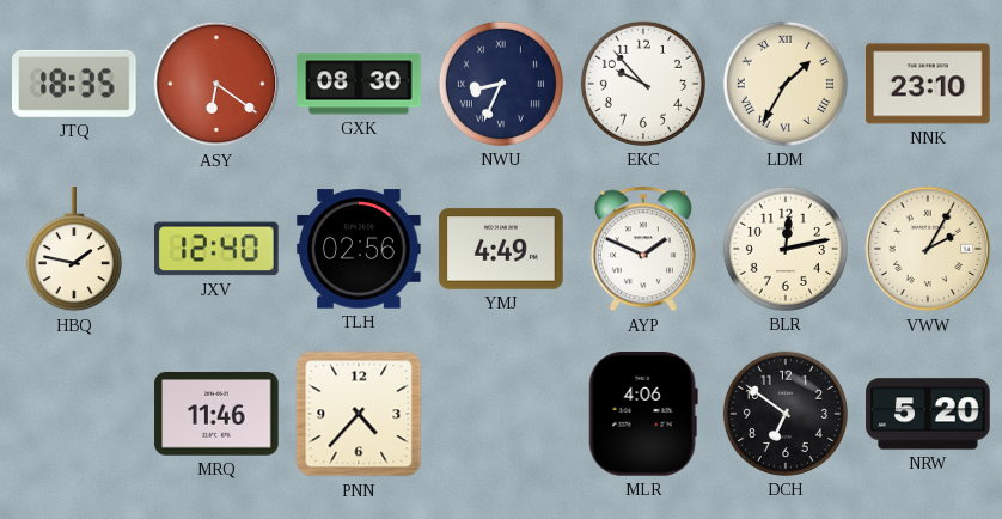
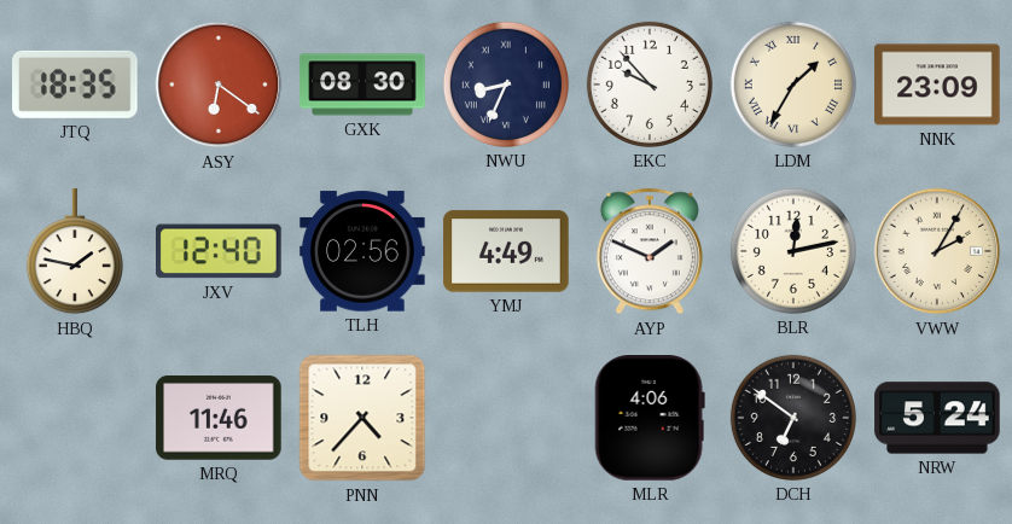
NNK: 23:10 -> 23:09 (937, 85)
NRW: 5:20 -> 5:24 (937, 418)
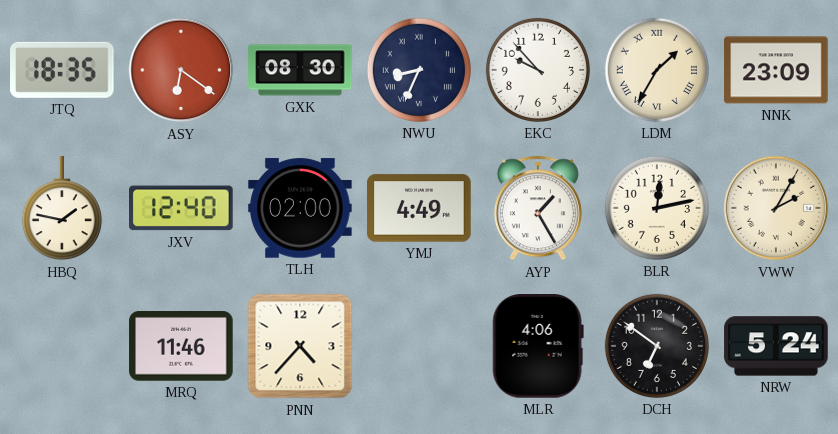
TLH: 02:56 -> 02:00 (300, 208)
AYP: 1:49 -> 1:25 (538, 208)
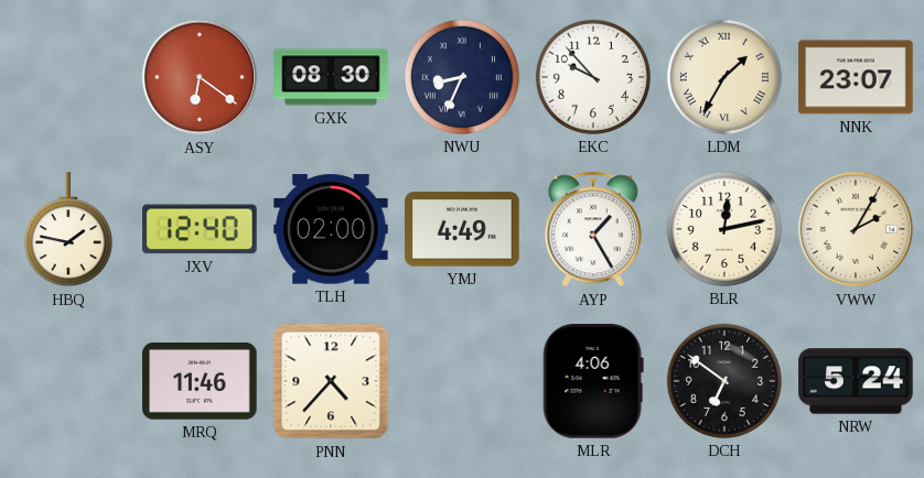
JTQ: 18:35 -> none (63, 70)
NNK: 23:09 -> 23:07 (856, 77)
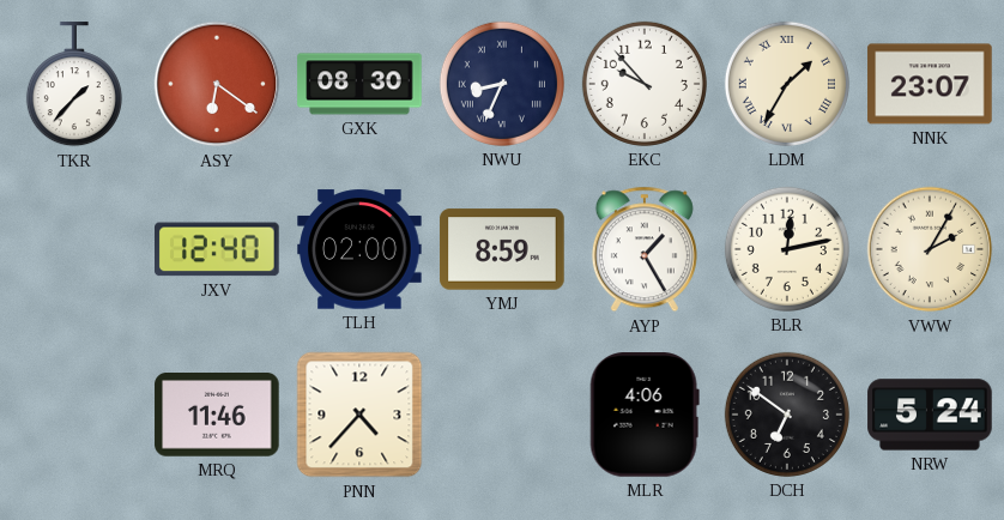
TKR: none -> 1:37 (74, 85)
HBQ: 1:47 -> none (68, 230)
YMJ: 4:49 -> 8:59 (502, 249)
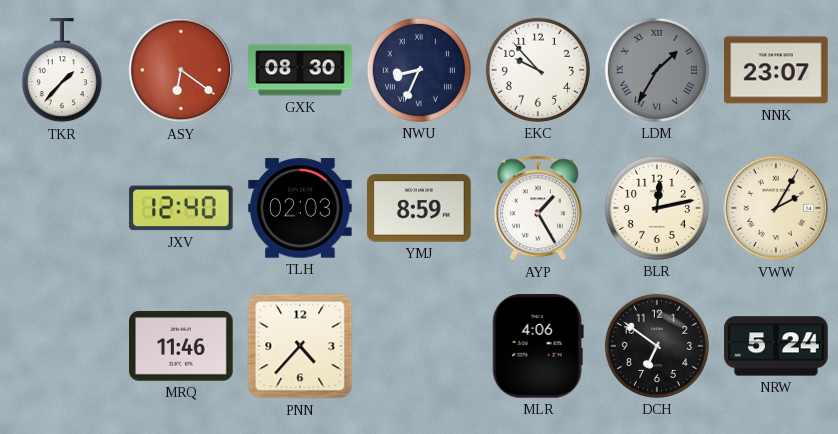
LDM dial: cream -> grey (657, 70)
TLH: 02:00 -> 02:03 (300, 208)
